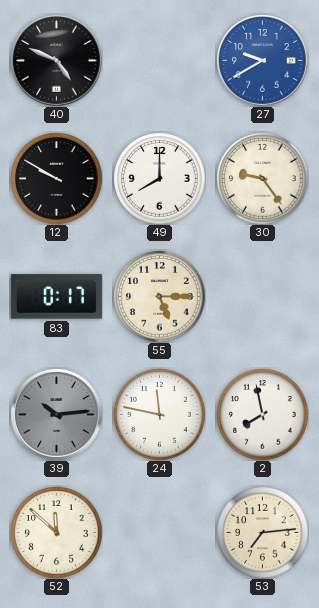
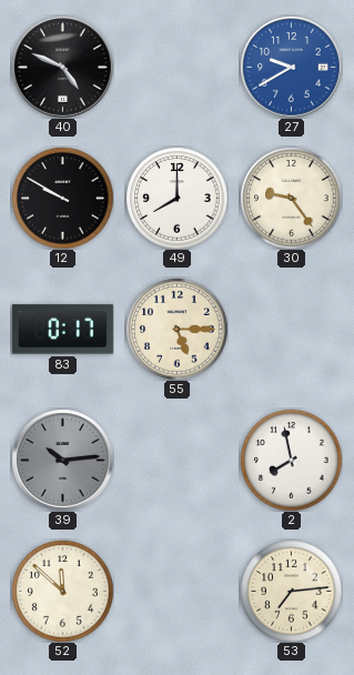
24: 11:47 -> none (159, 414)
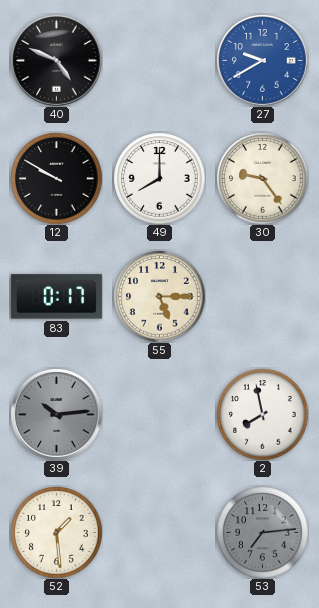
52: 11:52 -> 1:29 (56, 532)
53 dial: cream -> grey (262, 532)
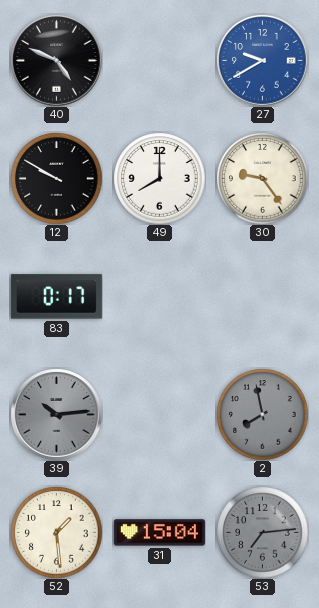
55: 5:15 -> none (159, 296)
2 dial: white -> grey (262, 414)
31: none -> 15:04 (159, 533)
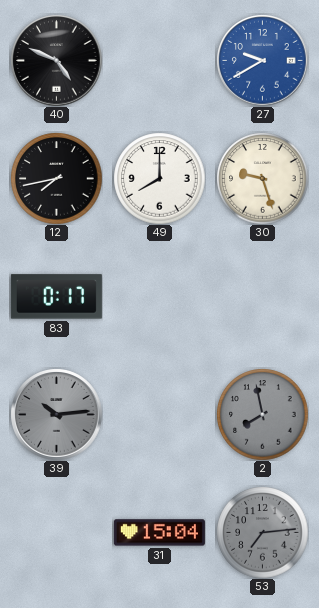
12: 9:50 -> 7:43 (56, 178)
30: 9:24 -> 9:27 (262, 178)
52: 1:29 -> none (56, 532)
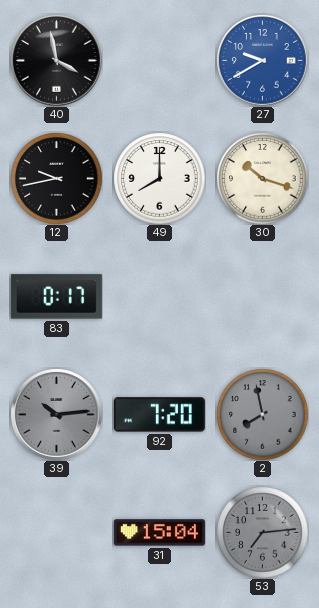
40: 4:49 -> 3:58 (56, 60)
12: 7:43 -> 9:43 (56, 178)
30: 9:27 -> 10:18 (262, 178)
92: none -> 7:20 (159, 415)
